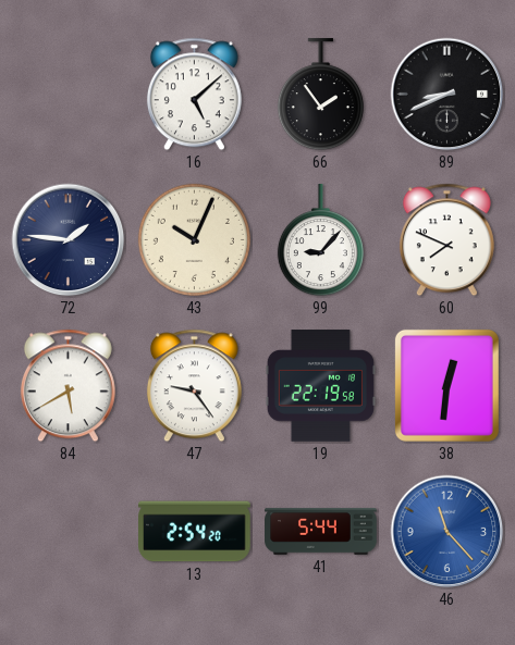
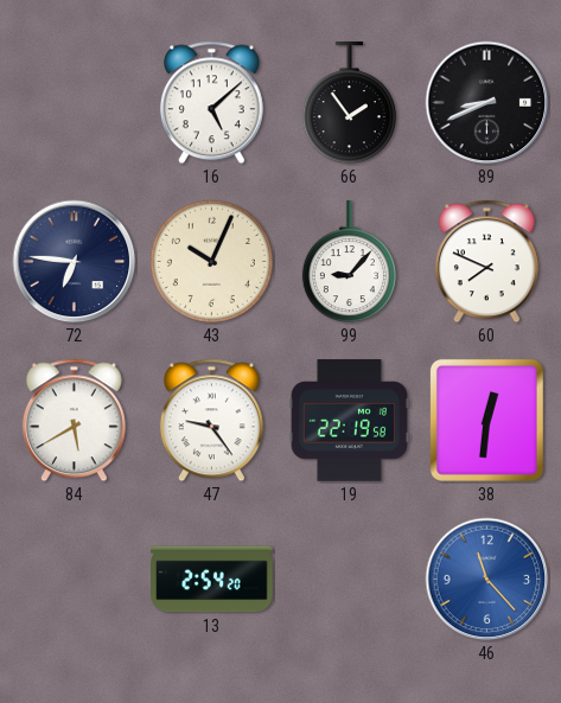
72: 1:46 -> 6:46 (75, 262)
41: 5:44 -> none (321, 531)
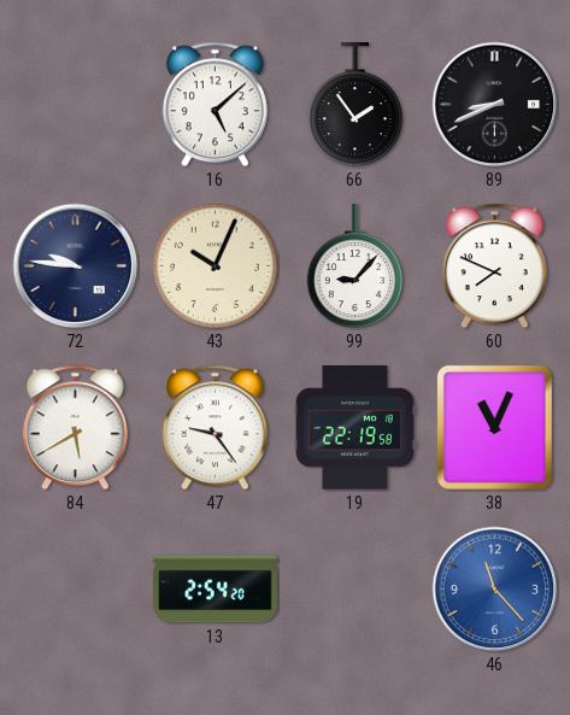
72: 6:46 -> 9:46 (76, 266)
38: 12:31 -> 11:04 (494, 427)
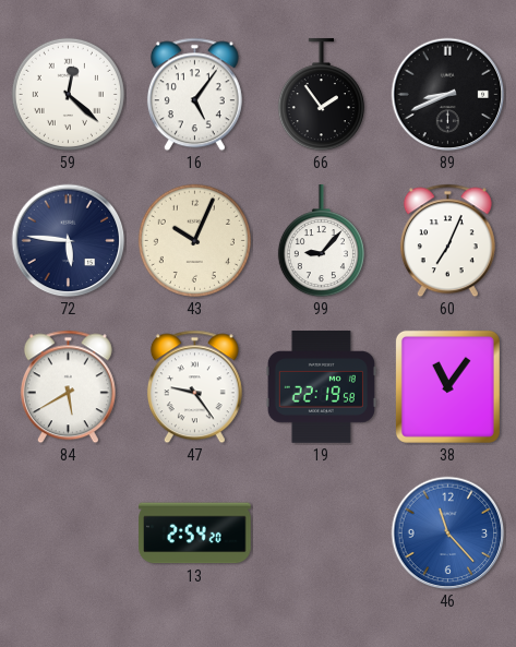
59: none -> 12:22 (68, 94)
16: 5:08 -> 5:06 (194, 95)
72: 9:46 -> 5:46 (69, 241)
60: 7:49 -> 7:04 (447, 241)
38: 11:04 -> 11:06 (447, 386)
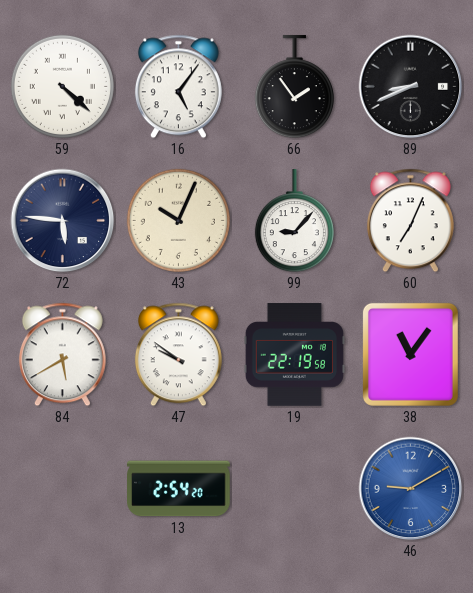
59: 12:22 -> 4:22 (62, 86)
47: 9:24 -> 9:51 (178, 355)
46: 11:23 -> 9:10 (411, 489)
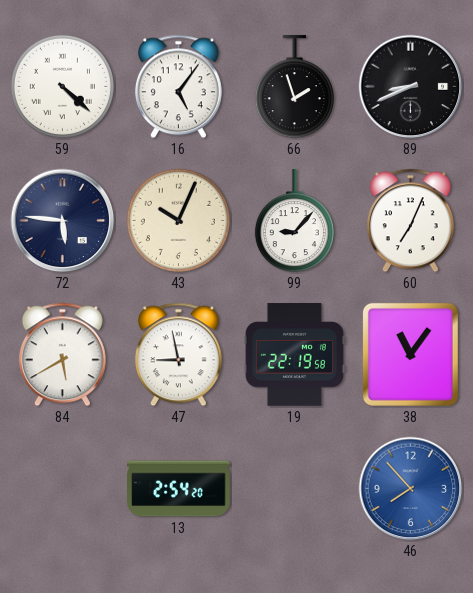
66: 1:54 -> 1:57 (294, 87)
47: 9:51 -> 8:58 (178, 355)
46: 9:10 -> 7:53 (411, 489)
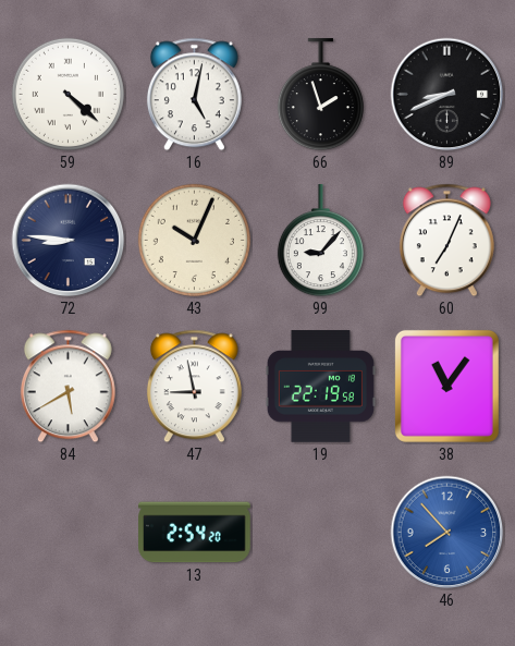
16: 5:06 -> 5:02 (194, 95)
72: 5:46 -> 8:46 (69, 241)
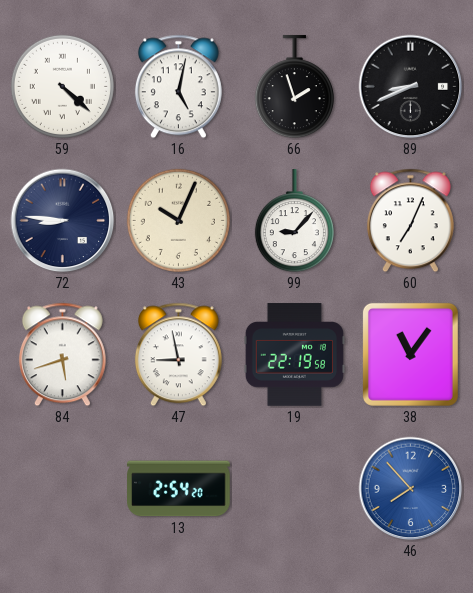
84: 5:40 -> 5:42 (62, 355)
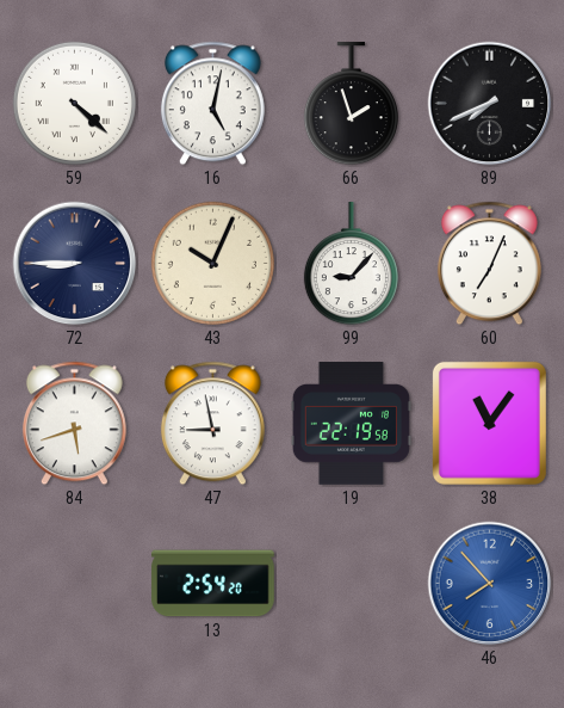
89: 8:41 -> 7:41 (490, 104)
72: 8:46 -> 8:45 (75, 264)
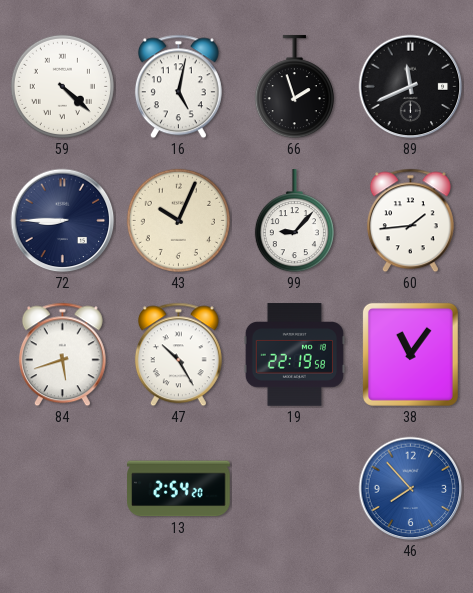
89: 7:41 -> 11:41 (411, 87)
60: 7:04 -> 1:44 (410, 221)
47: 8:58 -> 10:25 (178, 355)
